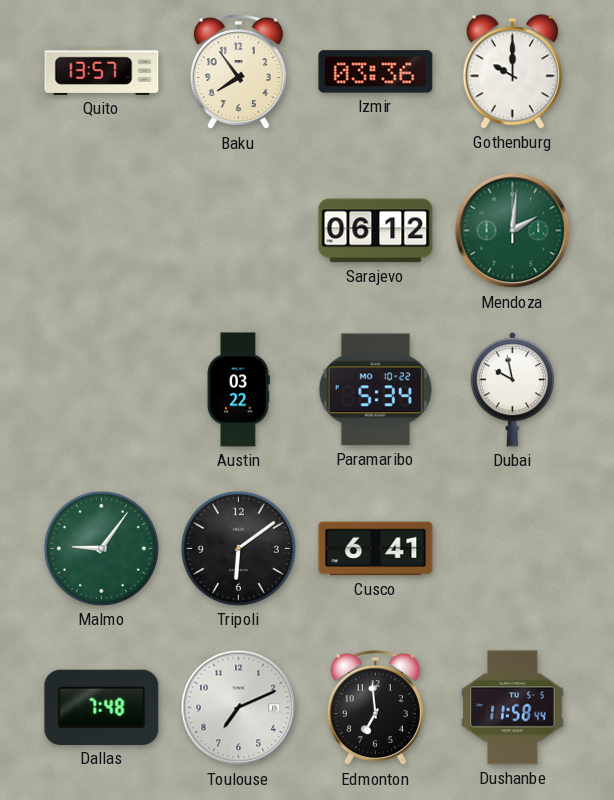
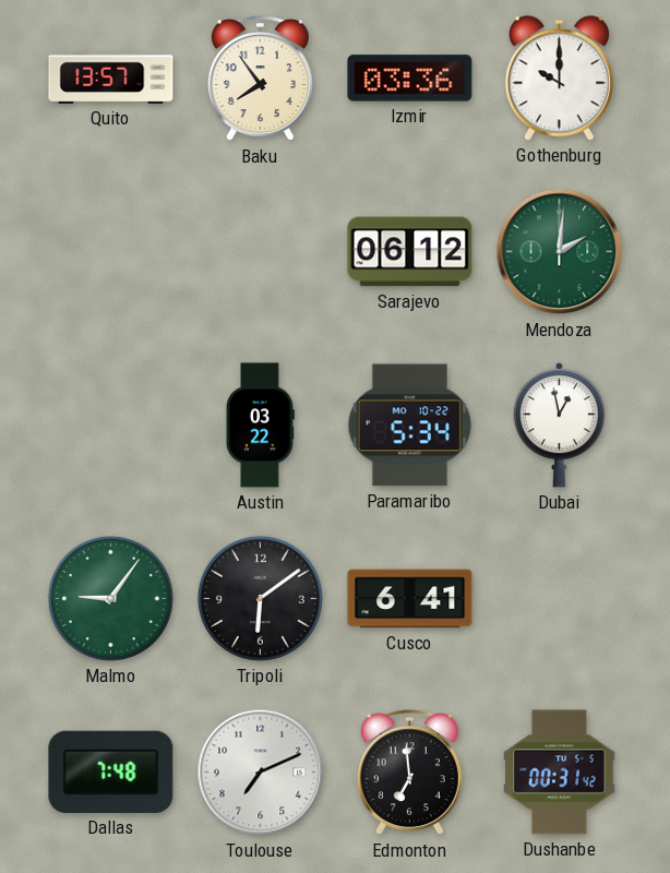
Dubai: 9:58 -> 12:58 (559, 426)
Dushanbe: 11:58 -> 00:31 (560, 773)
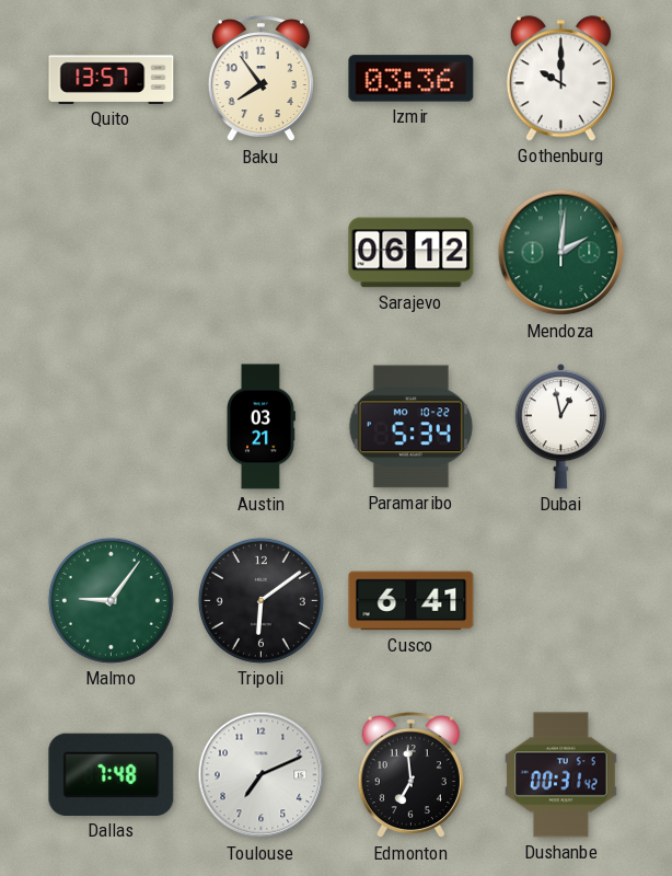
Austin: 03:22 -> 03:21 (262, 427)
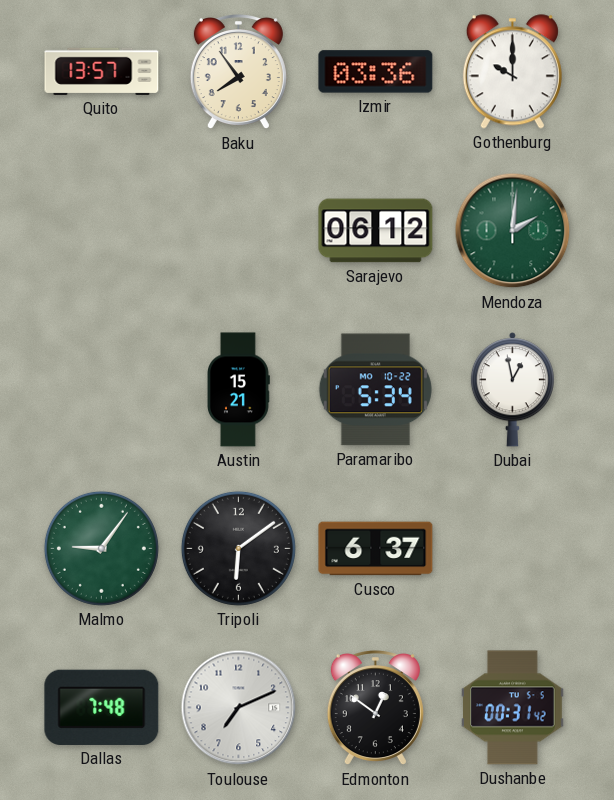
Austin: 03:21 -> 15:21 (239, 390)
Cusco: 6:41 -> 6:37 (376, 549)
Edmonton: 6:59 -> 12:51 (375, 709)
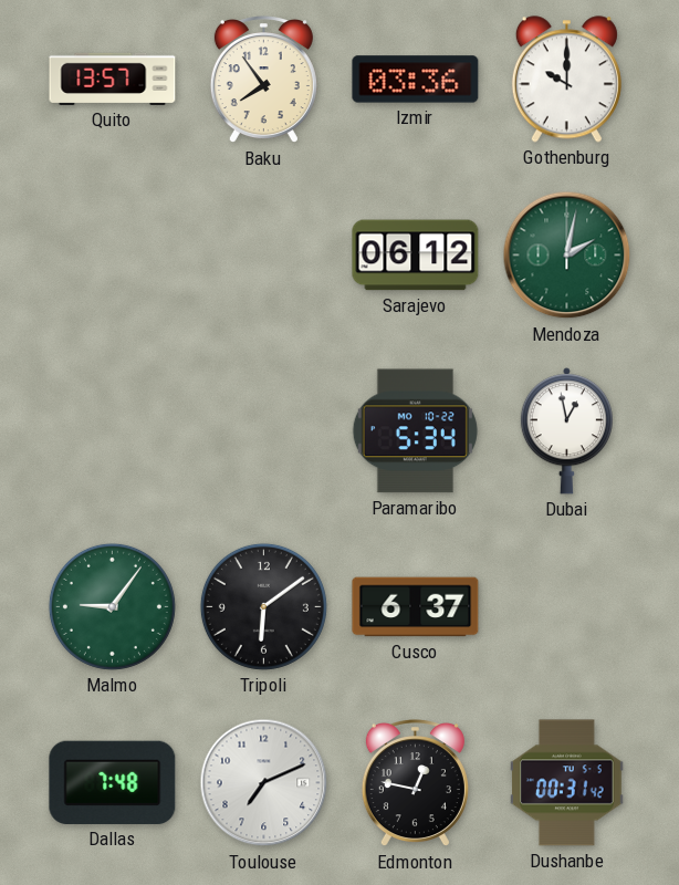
Mendoza: 2:01 -> 2:02 (567, 256)
Austin: 15:21 -> none (239, 390)
Edmonton: 12:51 -> 12:47 (415, 784)
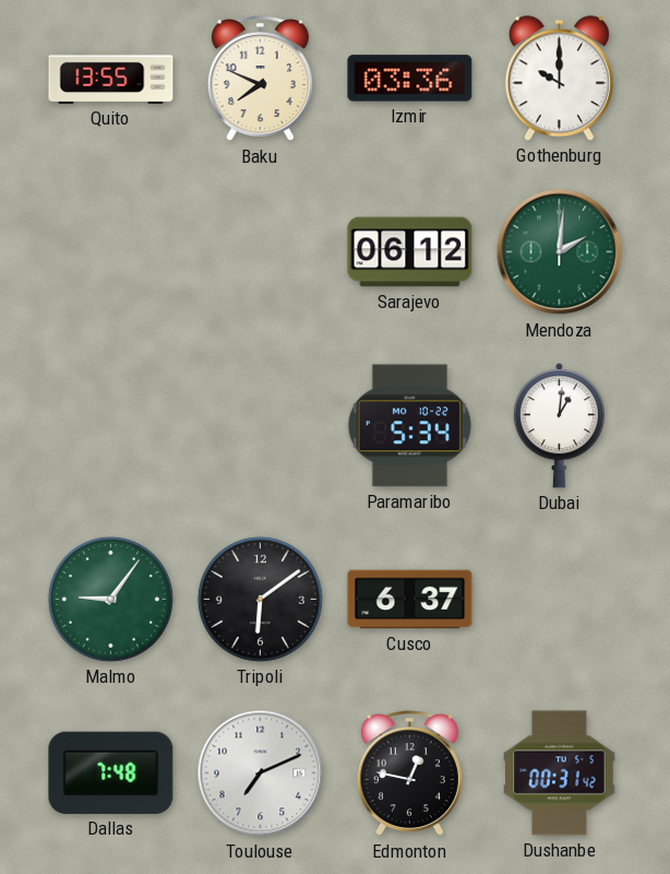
Quito: 13:57 -> 13:55 (111, 78)
Baku: 7:54 -> 7:49 (260, 80)
Mendoza: 2:02 -> 2:01 (560, 252)
Dubai: 12:58 -> 1:01 (559, 426)
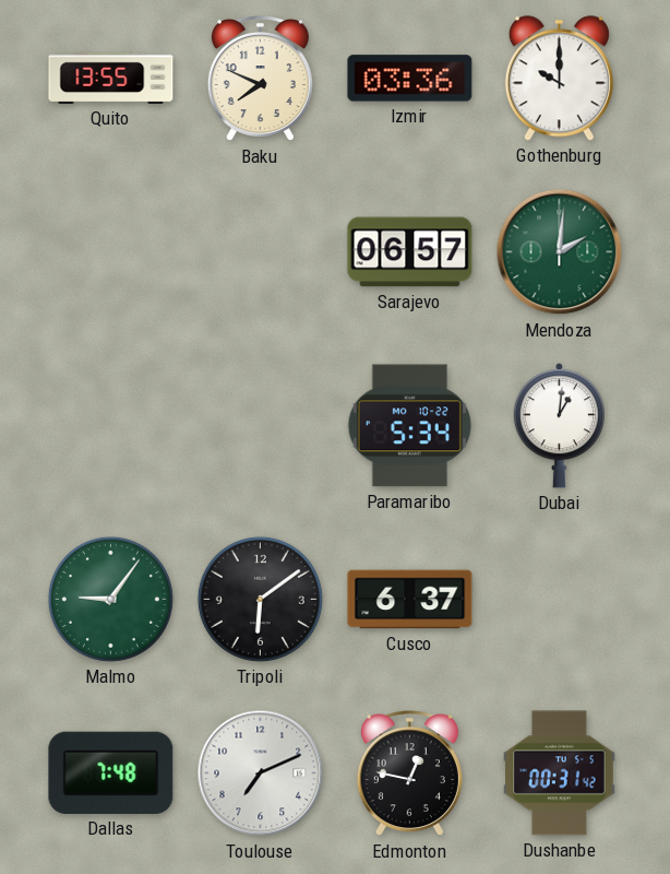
Sarajevo: 06:12 -> 06:57 (410, 252)
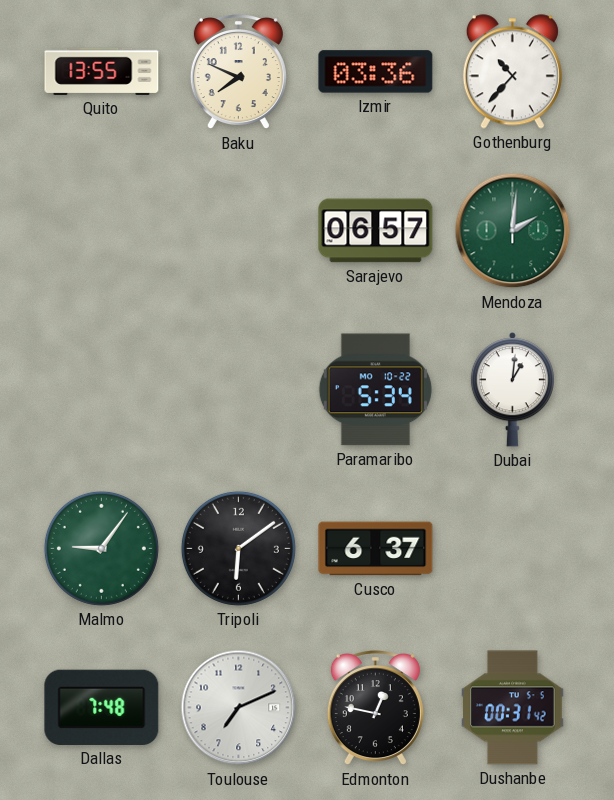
Gothenburg: 10:00 -> 10:37 (512, 72)
